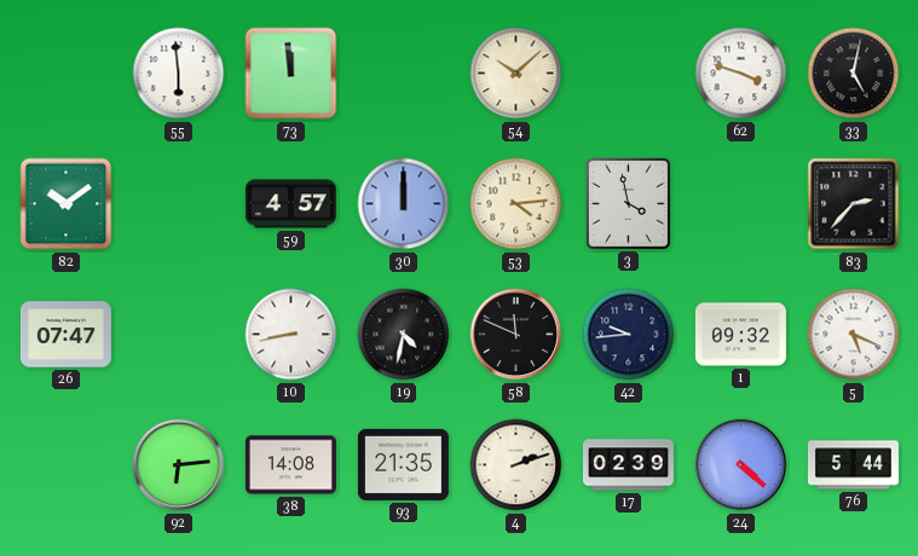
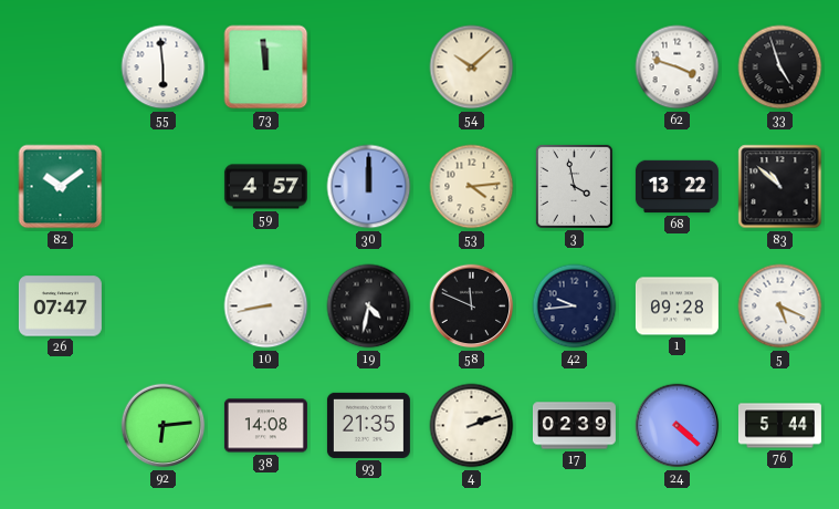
33: 5:02 -> 4:57 (780, 67)
68: none -> 13:22 (677, 187)
83: 2:37 -> 10:52 (780, 187)
1: 09:32 -> 09:28 (677, 307)
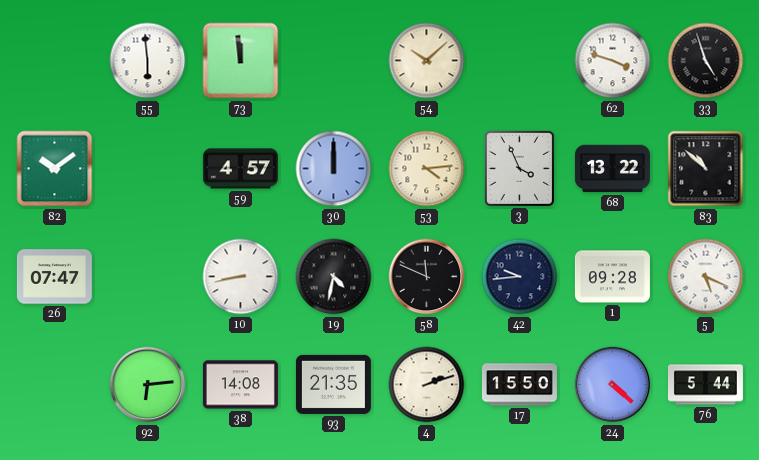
3: 3:58 -> 3:56 (519, 168)
17: 02:39 -> 15:50 (519, 385)
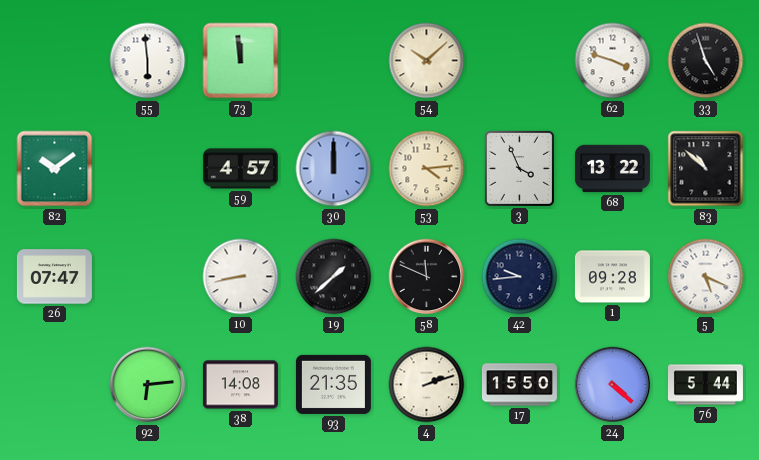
19: 4:32 -> 1:38 (334, 277)
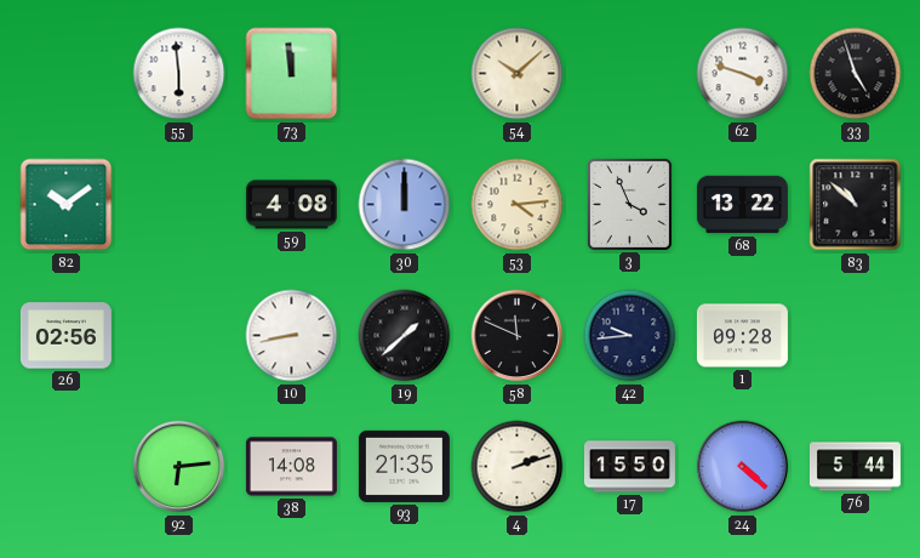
59: 4:57 -> 4:08 (291, 205)
26: 07:47 -> 02:56 (65, 336)
5: 5:19 -> none (706, 277)
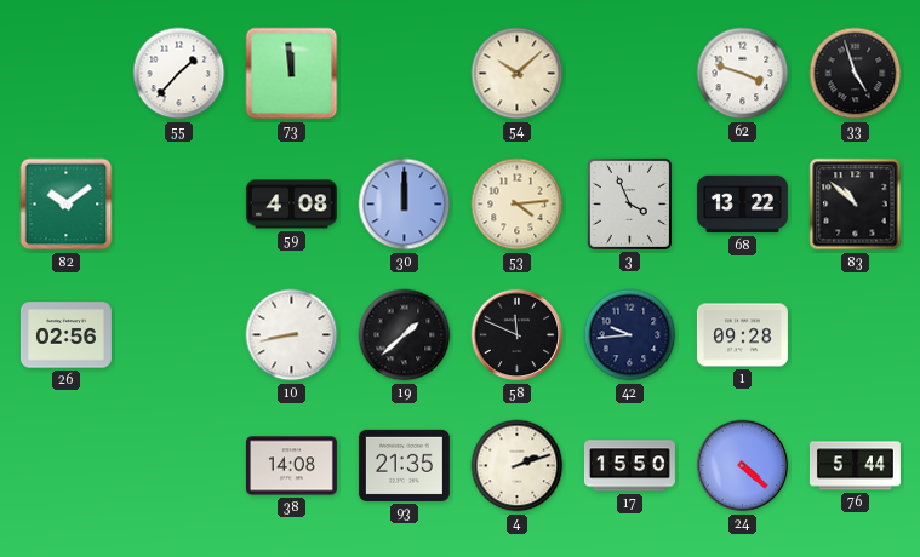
55: 5:59 -> 1:37 (179, 74)
92: 6:14 -> none (179, 467)
